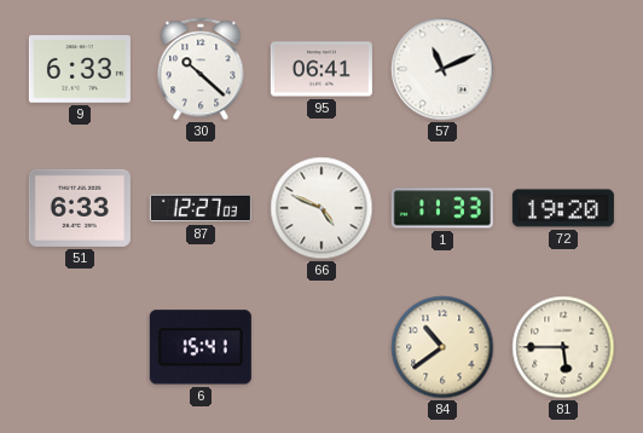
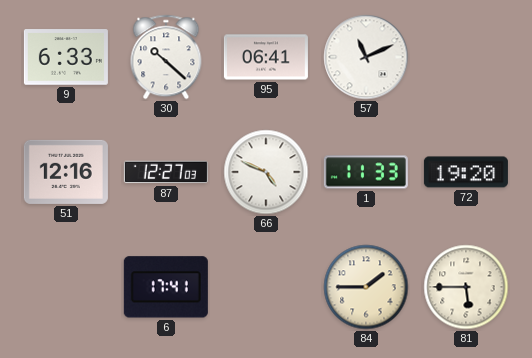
51: 6:33 -> 12:16 (66, 172)
6: 15:41 -> 17:41 (166, 287)
84: 10:39 -> 1:45 (366, 287)
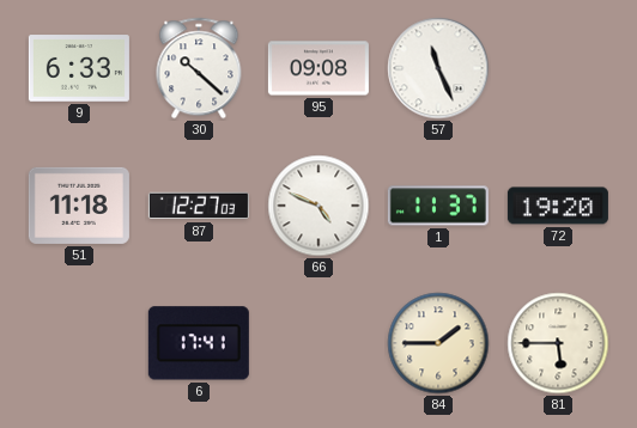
95: 06:41 -> 09:08 (318, 68)
57: 11:11 -> 11:26 (438, 68)
51: 12:16 -> 11:18 (79, 206)
1: 11:33 -> 11:37 (438, 206)
